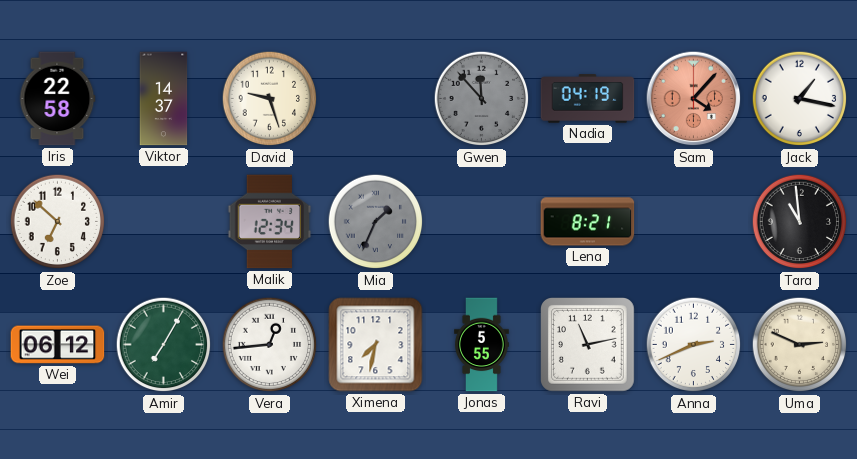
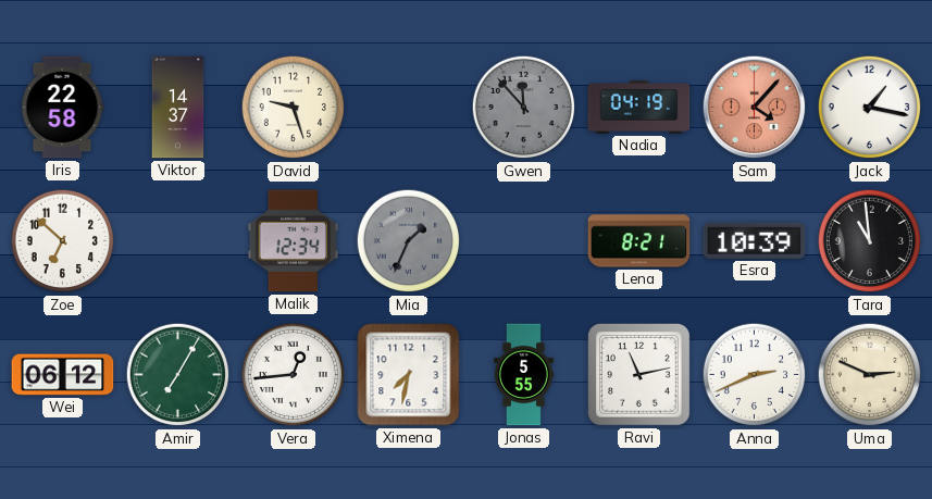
Esra: none -> 10:39 (755, 240)
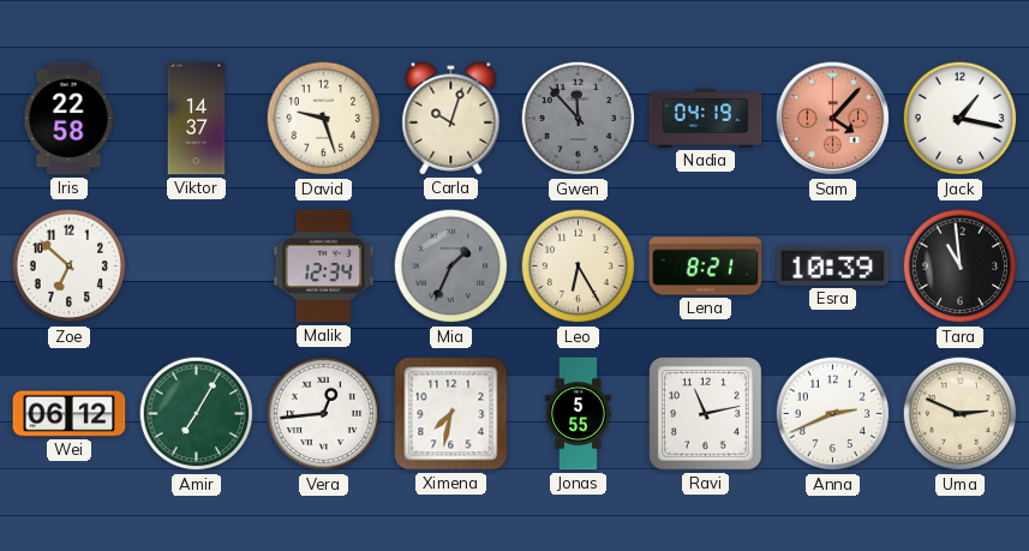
Carla: none -> 10:03 (451, 119)
Leo: none -> 6:25 (579, 266)
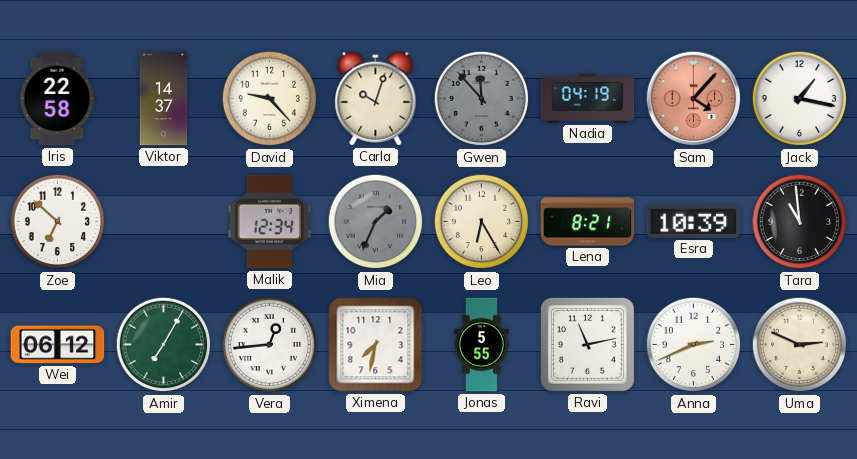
David: 9:27 -> 9:23 (270, 99)
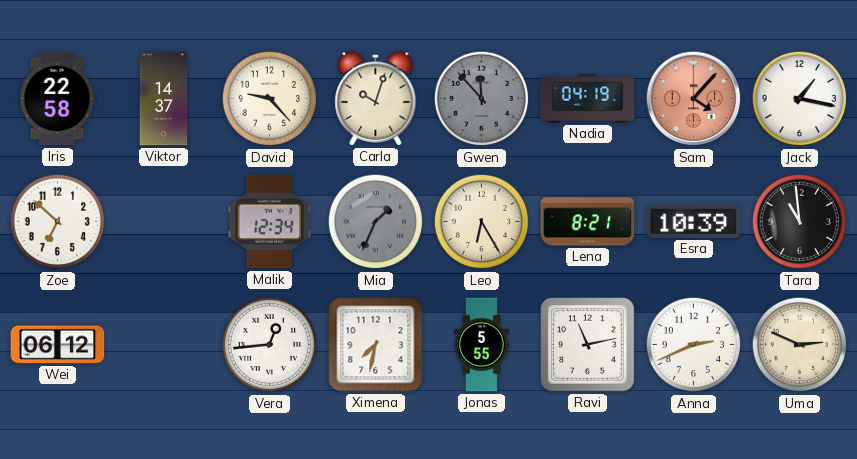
Amir: 7:05 -> none (164, 345)
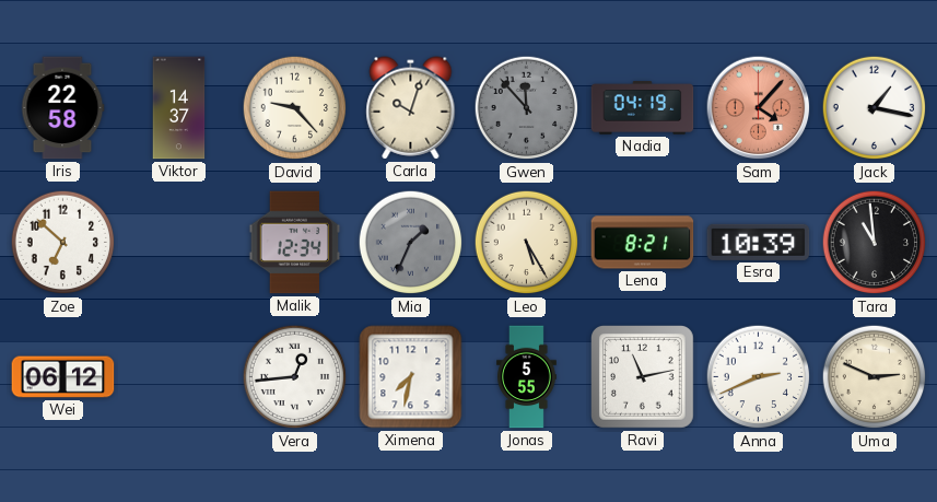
Leo: 6:25 -> 5:25 (527, 243)
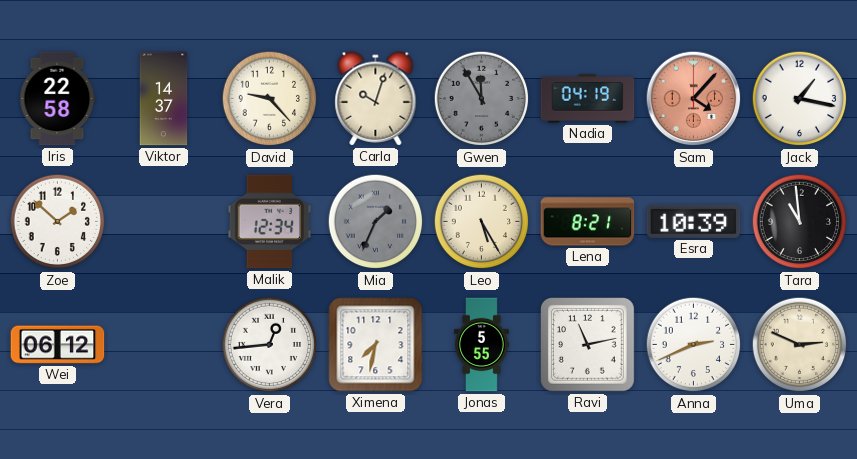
Gwen: 11:53 -> 11:55 (482, 99)
Zoe: 6:52 -> 1:52 (58, 222)
